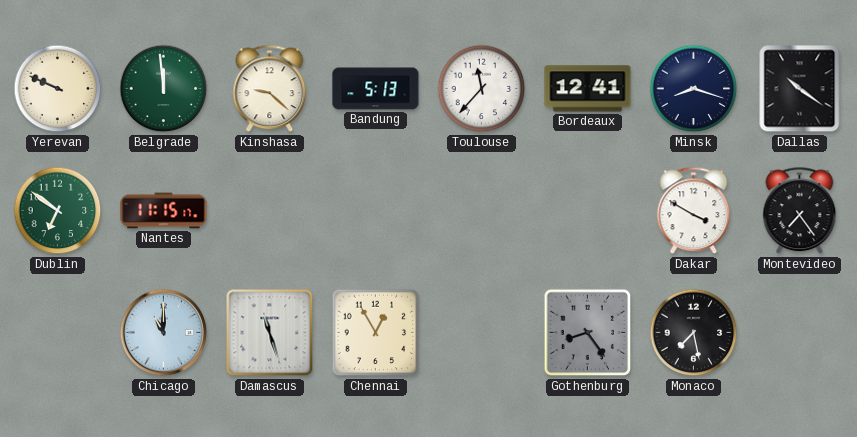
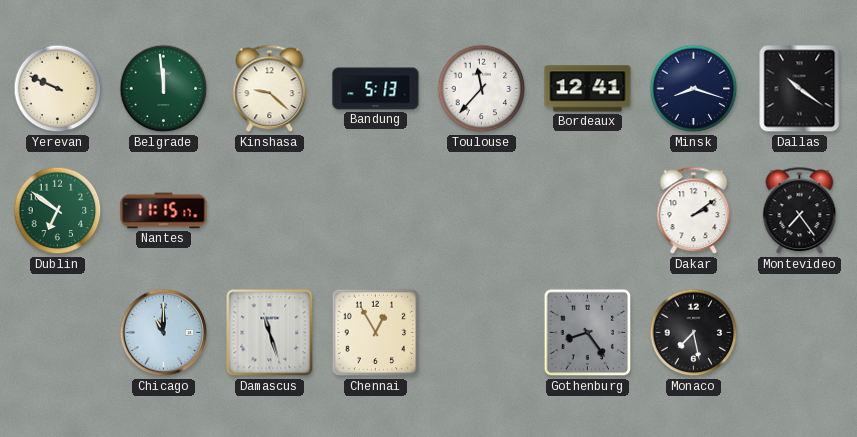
Dakar: 3:50 -> 2:09 (694, 211)
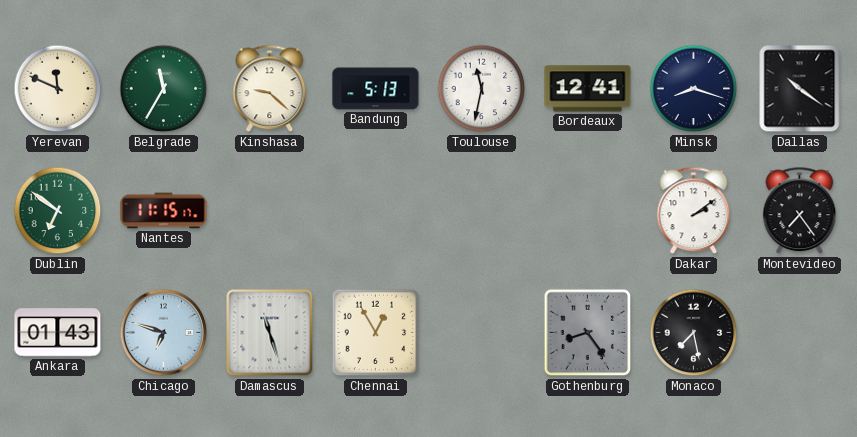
Yerevan: 9:49 -> 11:49 (58, 89)
Belgrade: 11:59 -> 11:35 (164, 89)
Toulouse: 11:37 -> 11:32 (482, 89)
Ankara: none -> 01:43 (58, 333)
Chicago: 11:00 -> 6:48 (164, 333)
